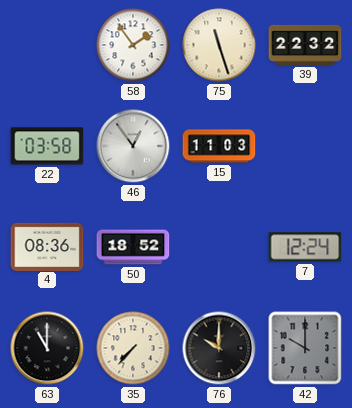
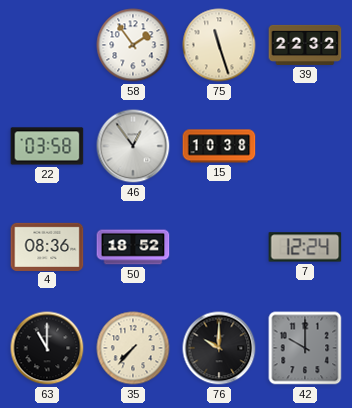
15: 11:03 -> 10:38 (219, 146)
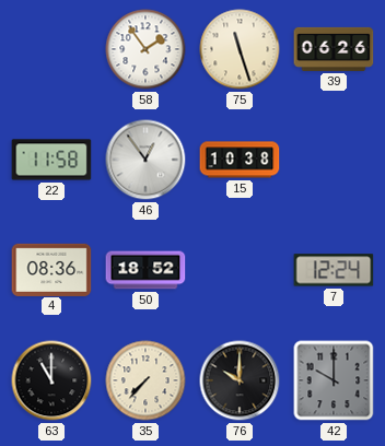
39: 22:32 -> 06:26 (334, 49)
22: 03:58 -> 11:58 (51, 160)
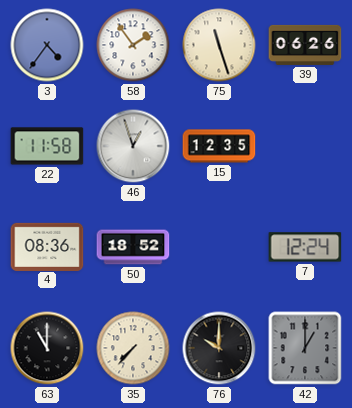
3: none -> 4:36 (47, 45)
46: 12:54 -> 12:57 (133, 146)
15: 10:38 -> 12:35 (219, 146)
42: 10:00 -> 1:00 (305, 348)
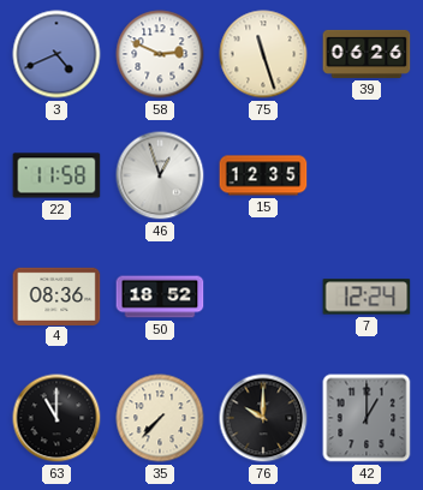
3: 4:36 -> 4:41 (56, 54)
58: 1:54 -> 2:49 (160, 54)
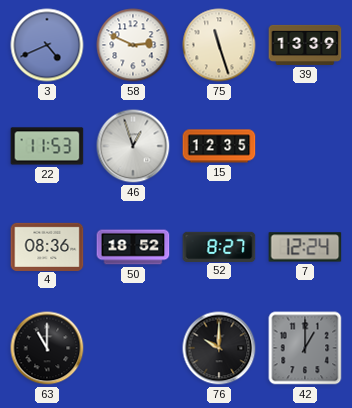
39: 06:26 -> 13:39 (305, 45)
22: 11:58 -> 11:53 (47, 146)
52: none -> 8:27 (219, 246)
35: 7:37 -> none (160, 418)
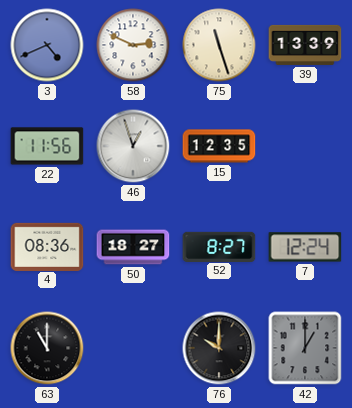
22: 11:53 -> 11:56 (47, 146)
50: 18:52 -> 18:27 (133, 247)
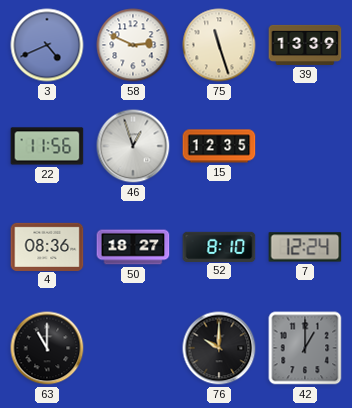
52: 8:27 -> 8:10 (219, 246)
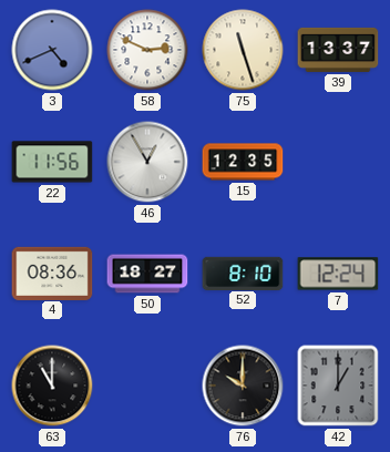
39: 13:39 -> 13:37 (338, 50)
46: 12:57 -> 12:55 (147, 162)
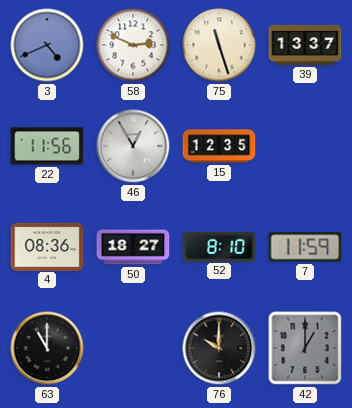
7: 12:24 -> 11:59 (305, 247)
